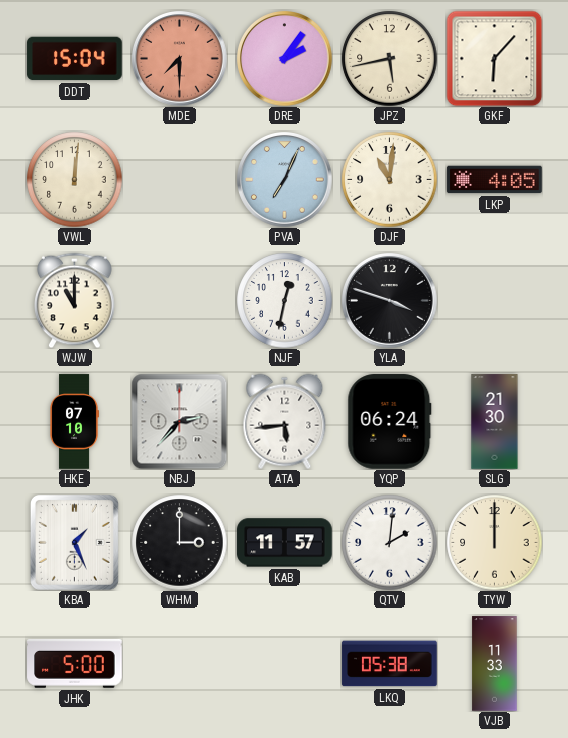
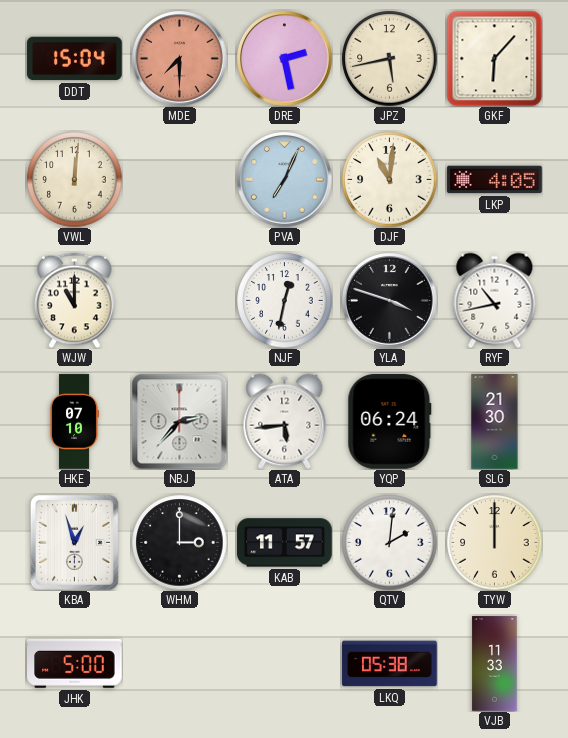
DRE: 2:06 -> 2:28 (285, 59)
RYF: none -> 10:43 (495, 300)
KBA: 1:26 -> 12:57 (74, 542)
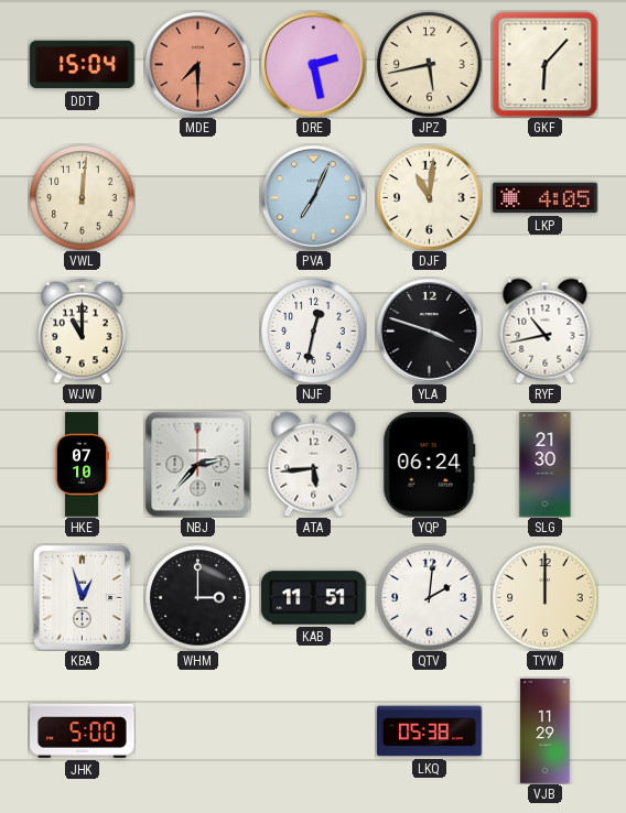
KAB: 11:57 -> 11:51 (314, 598)
VJB: 11:33 -> 11:29 (546, 731)
